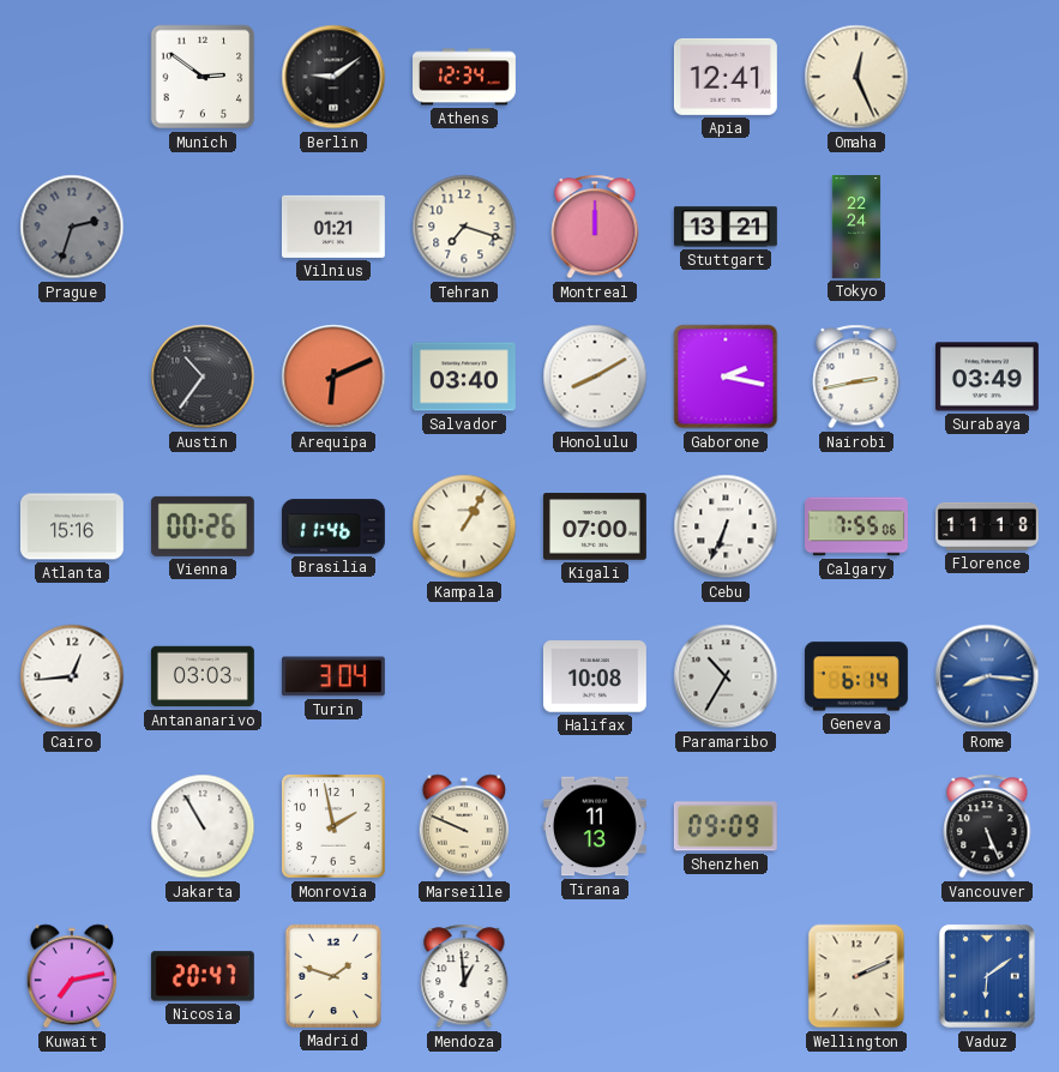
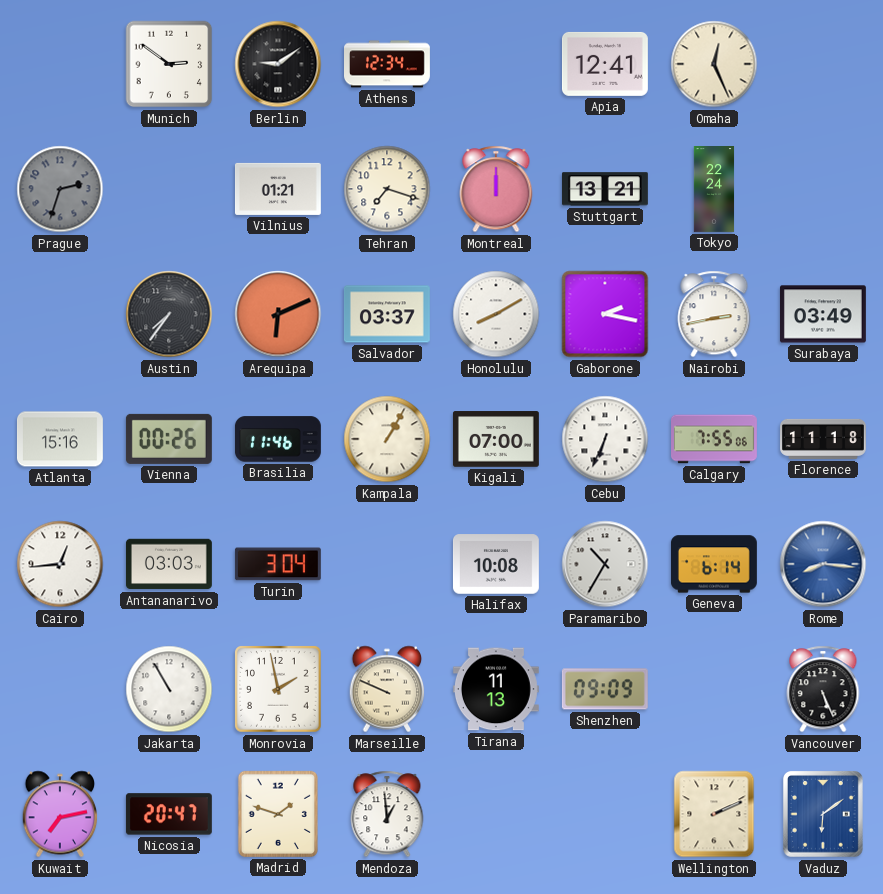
Austin: 10:36 -> 7:36 (169, 314)
Salvador: 03:40 -> 03:37 (387, 314)
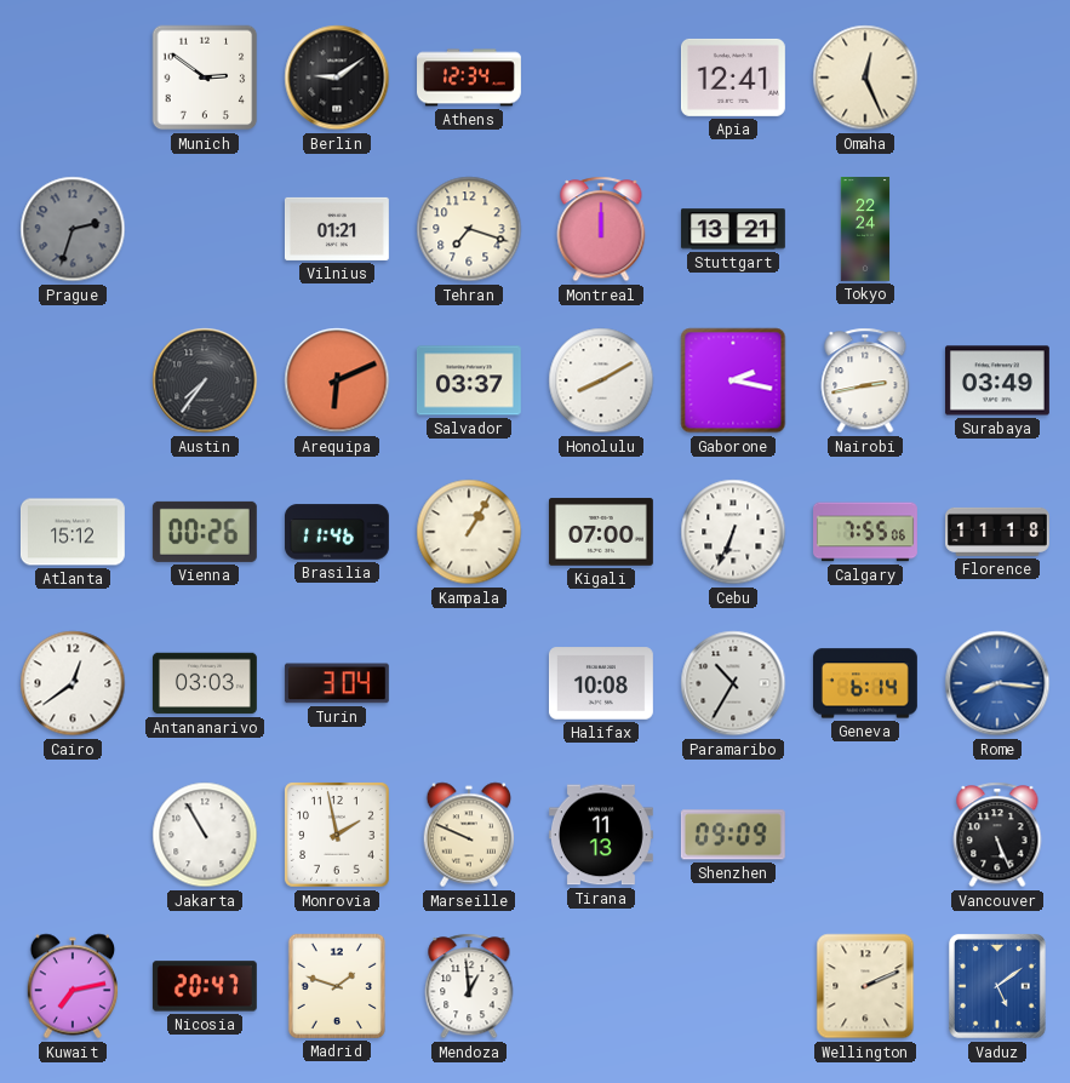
Atlanta: 15:16 -> 15:12 (73, 532)
Cairo: 12:44 -> 12:39 (73, 683)
Vaduz: 6:09 -> 5:09 (997, 987)
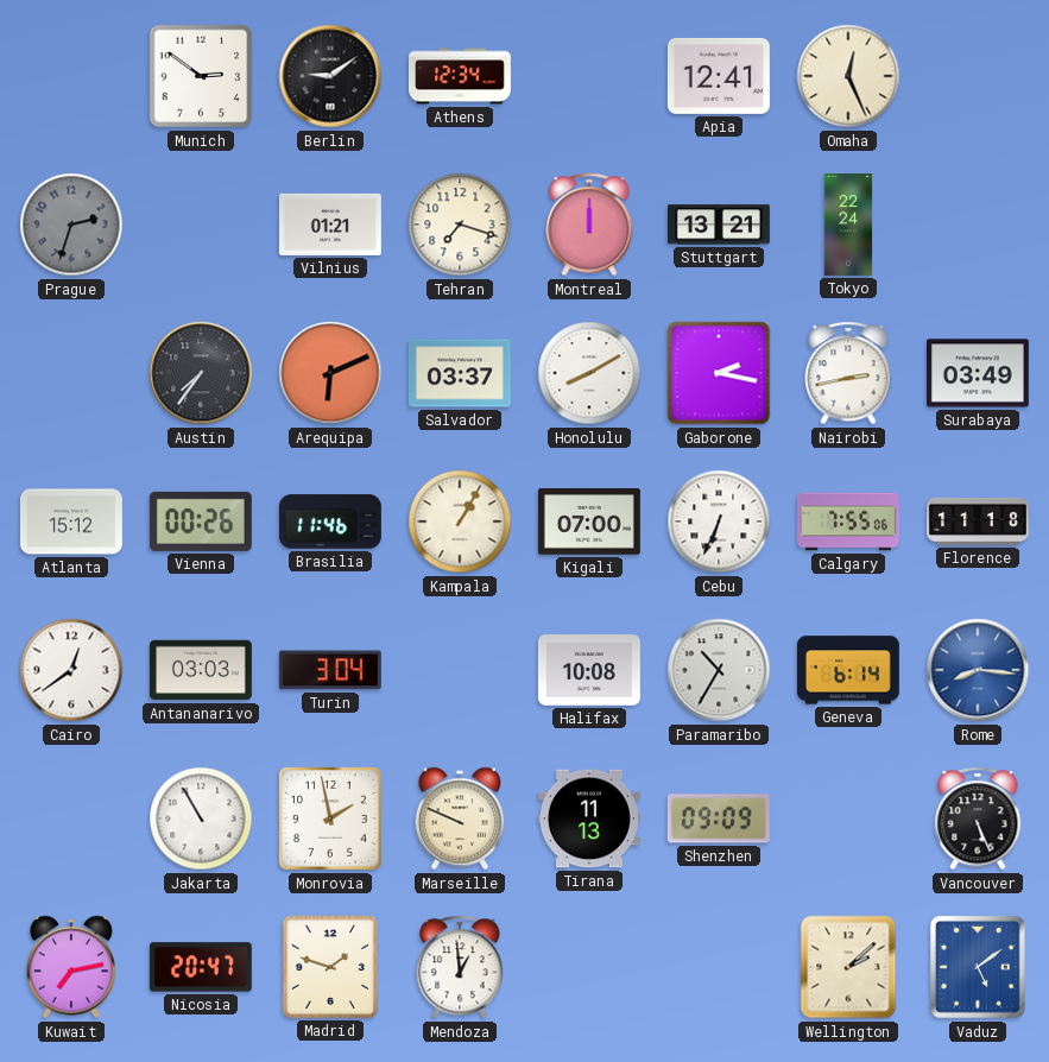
Wellington: 2:11 -> 2:08 (848, 967)
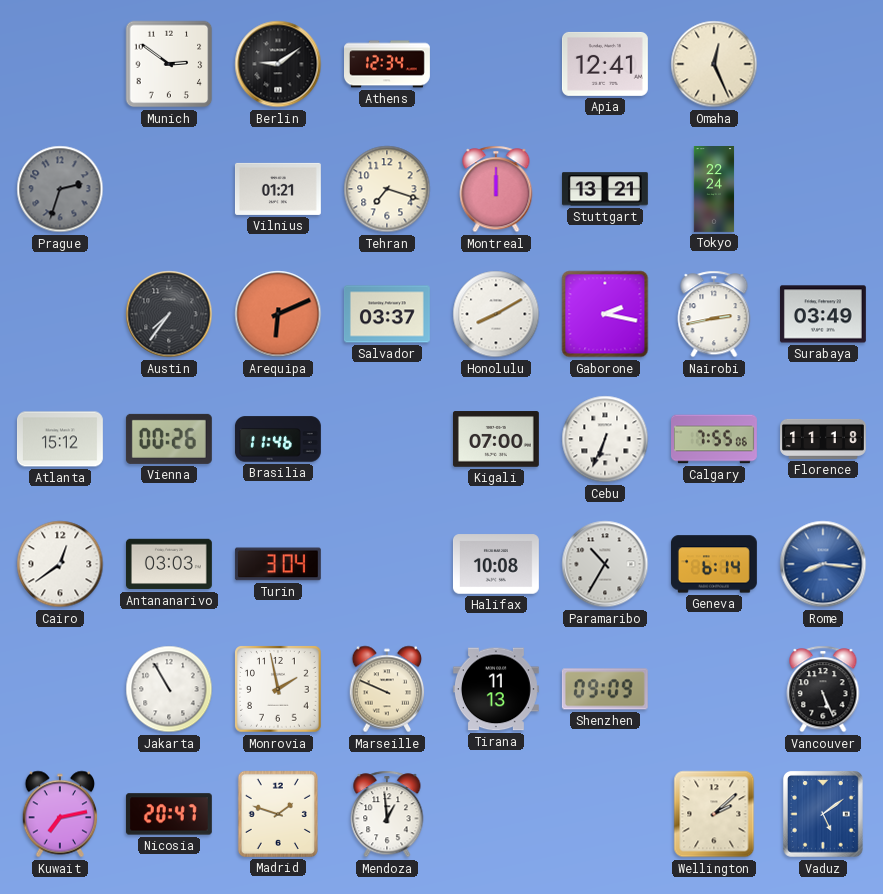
Kampala: 1:05 -> none (460, 521)
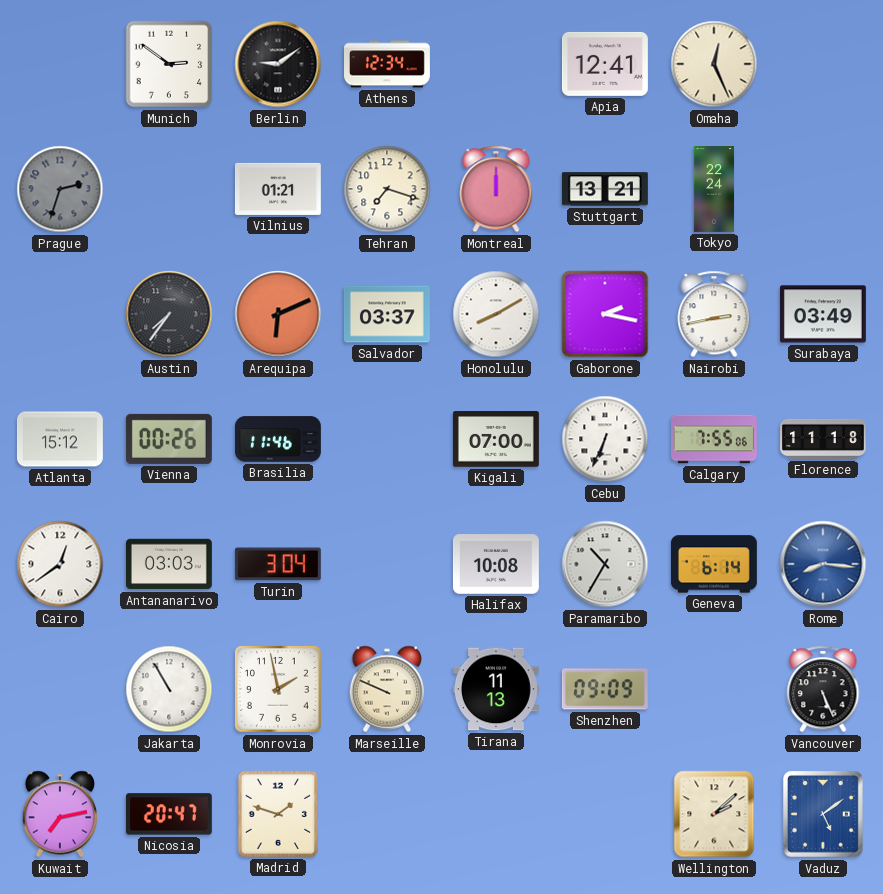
Mendoza: 12:59 -> none (387, 814)
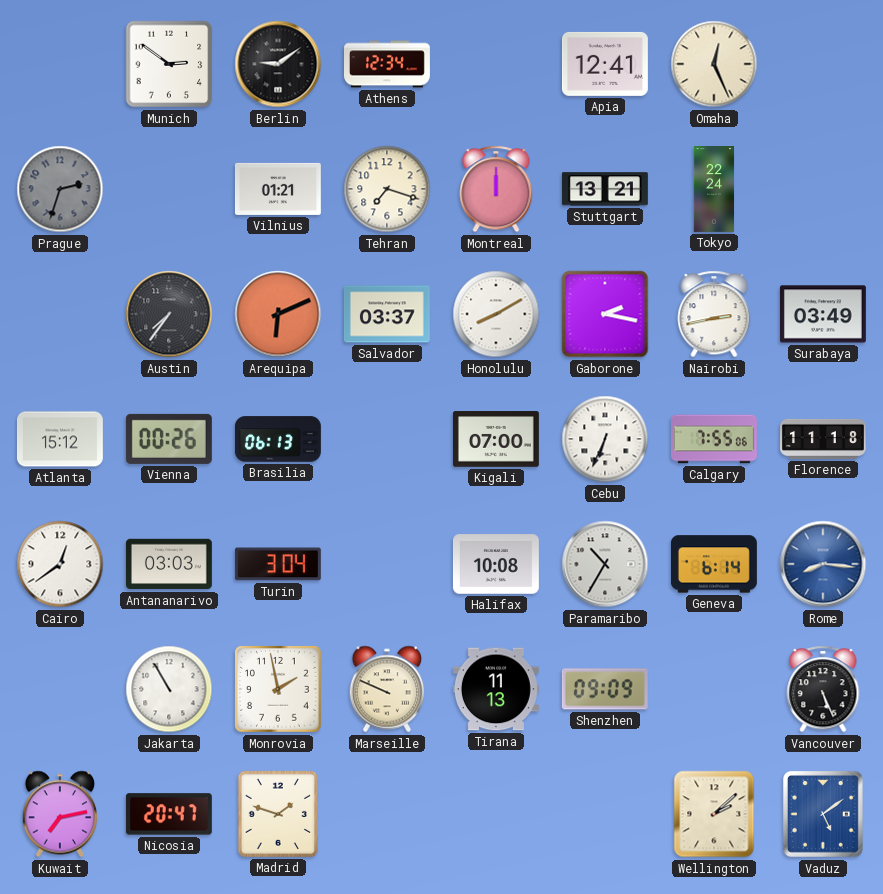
Brasilia: 11:46 -> 06:13 (278, 439)
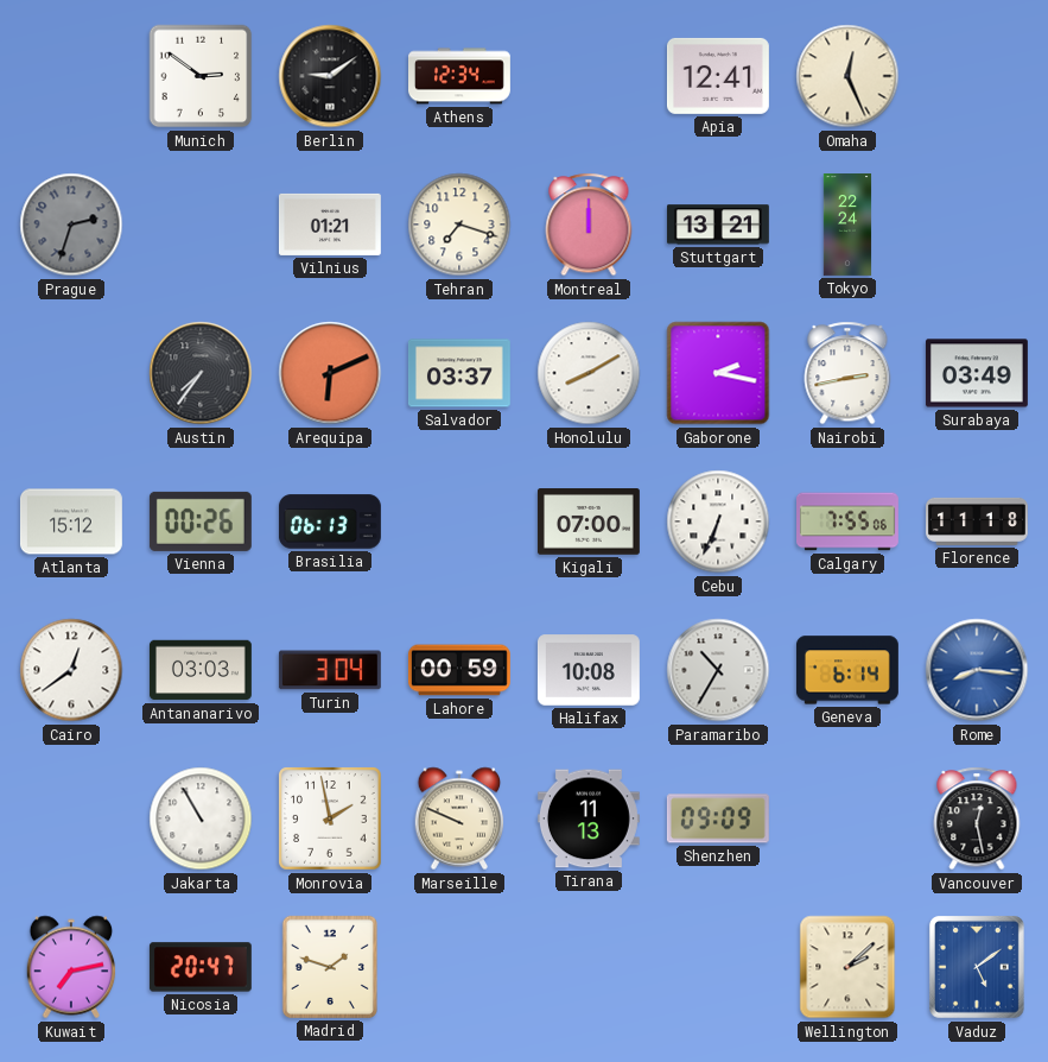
Lahore: none -> 00:59 (459, 670)
Vancouver: 5:26 -> 12:28 (977, 818)
